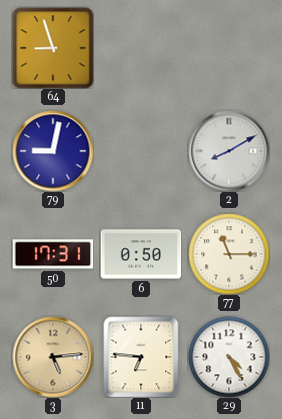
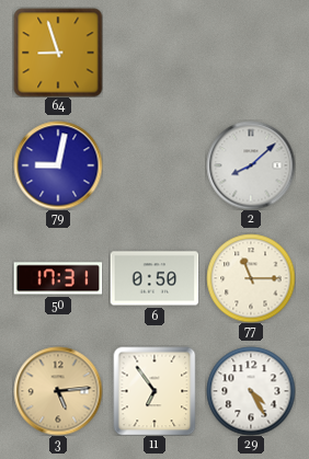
2: 8:10 -> 8:08 (251, 165)
11: 6:46 -> 6:54 (154, 391)
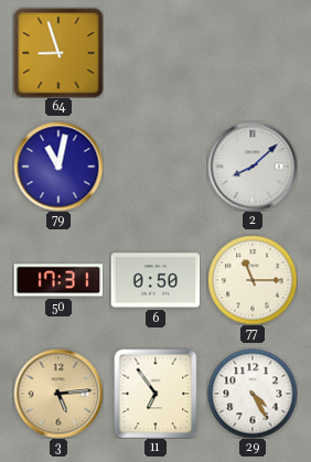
79: 9:02 -> 11:02 (58, 166)
